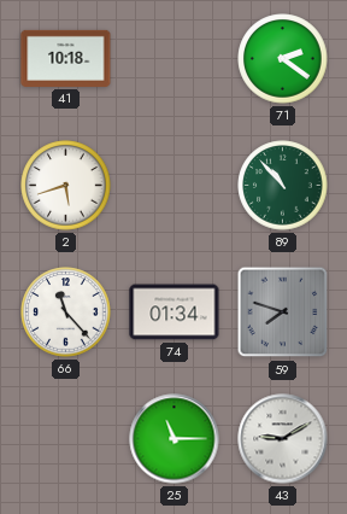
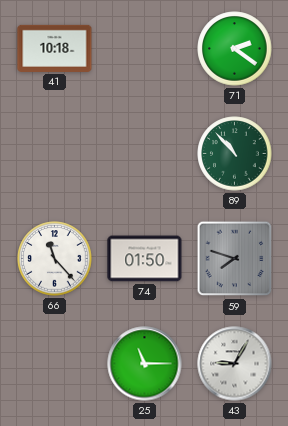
2: 5:42 -> none (66, 186)
74: 01:34 -> 01:50 (145, 259)
43: 9:10 -> 9:05 (235, 364)
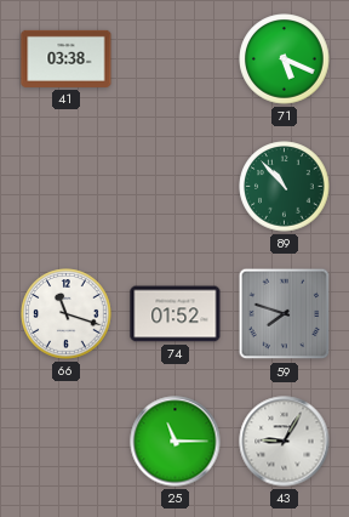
41: 10:18 -> 03:38 (67, 58)
71: 2:21 -> 5:19 (285, 59)
66: 11:23 -> 11:18 (67, 314)
74: 01:50 -> 01:52 (176, 314)
